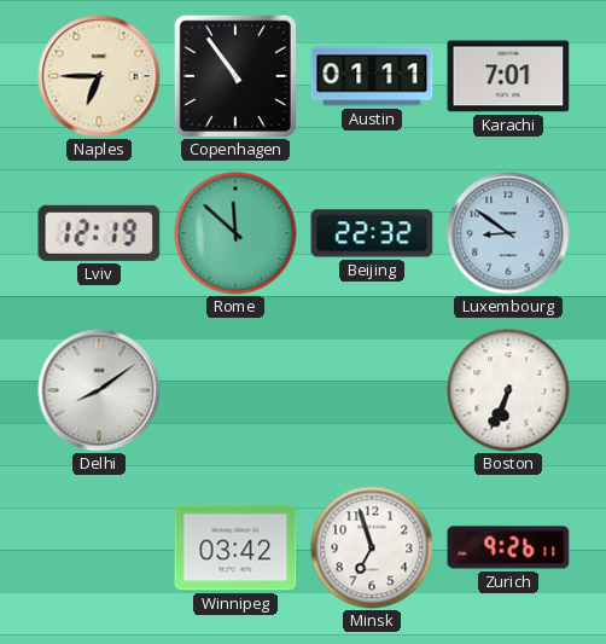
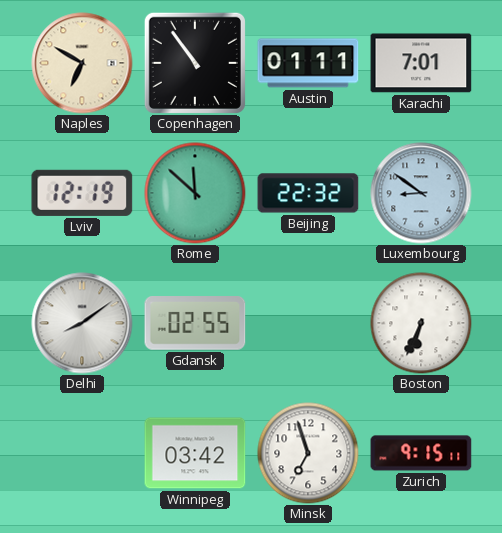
Naples: 6:45 -> 6:50 (82, 63)
Gdansk: none -> 02:55 (195, 324)
Zurich: 9:26 -> 9:15 (421, 453)
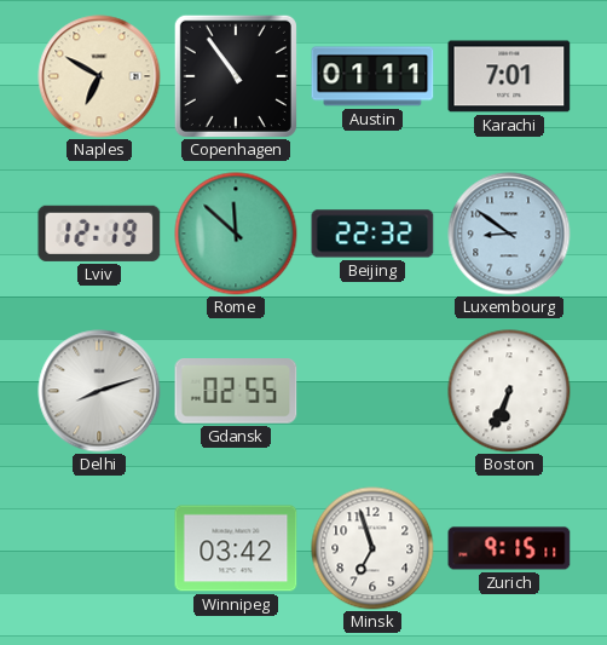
Delhi: 8:09 -> 8:12 (99, 391)
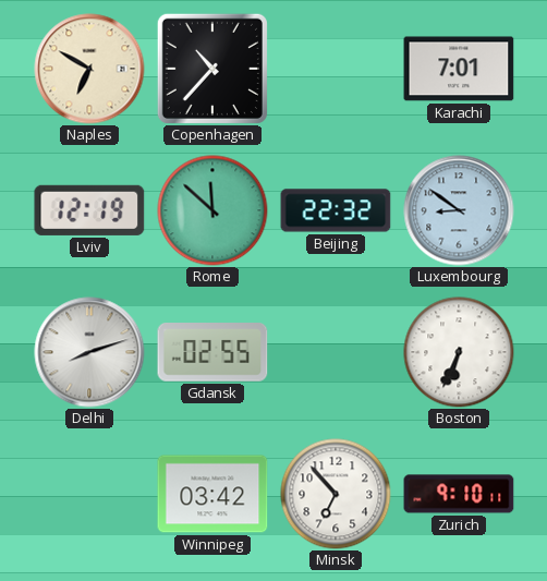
Copenhagen: 10:54 -> 10:37 (212, 69)
Austin: 01:11 -> none (372, 76)
Minsk: 6:57 -> 6:53 (336, 494)
Zurich: 9:15 -> 9:10 (459, 494)
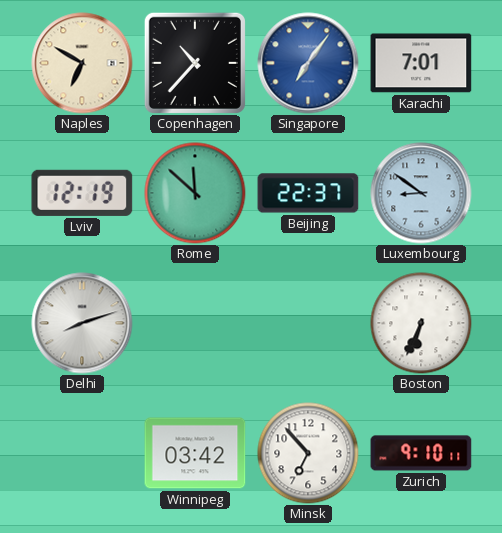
Singapore: none -> 7:06 (308, 63)
Beijing: 22:32 -> 22:37 (308, 193)
Gdansk: 02:55 -> none (212, 353)
